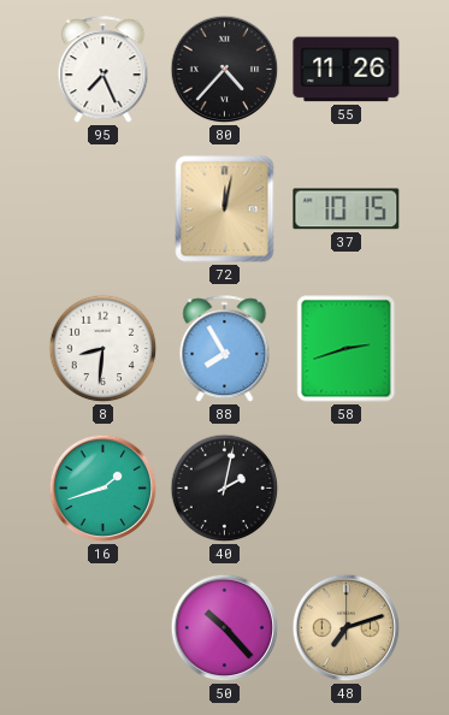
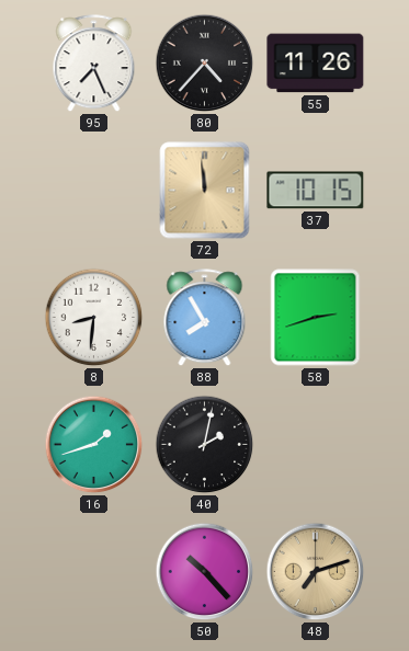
72: 12:02 -> 11:59 (205, 191)
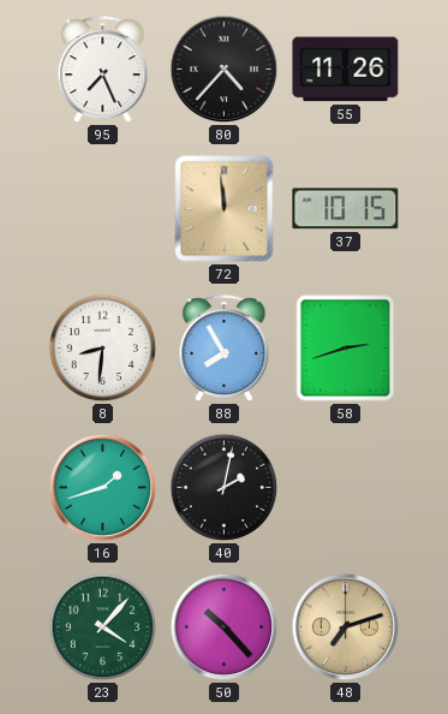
23: none -> 4:07 (103, 627)
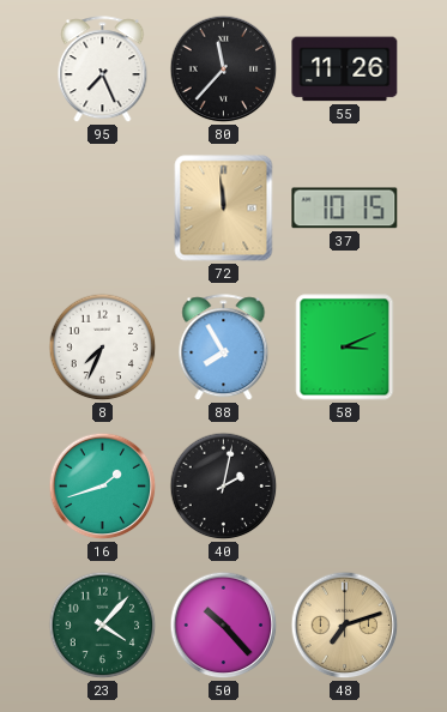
80: 4:37 -> 11:37 (224, 70)
8: 8:31 -> 7:34 (103, 348)
58: 2:42 -> 3:11 (345, 348)
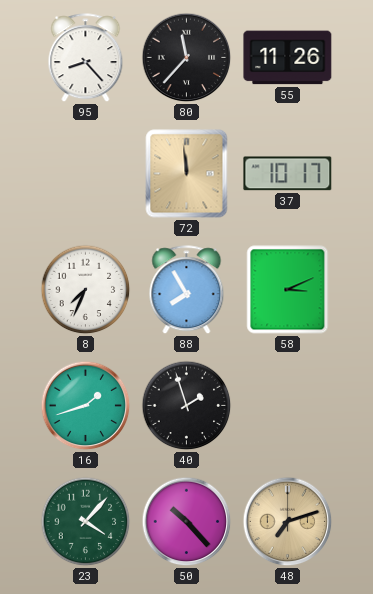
95: 7:26 -> 8:23 (86, 58)
37: 10:15 -> 10:17 (288, 174)
40: 2:02 -> 1:57 (187, 406)
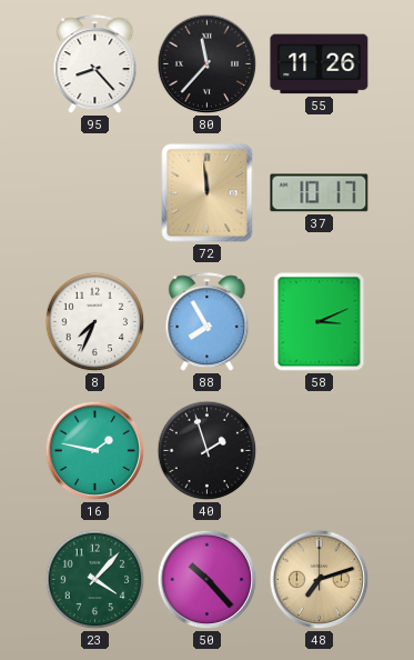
16: 1:42 -> 1:47 (95, 451)
